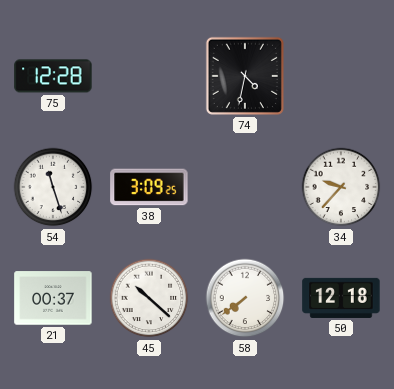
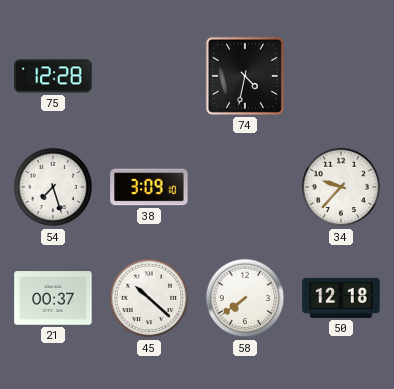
54: 11:27 -> 7:27 (53, 187)
38: 3:09:25 -> 3:09:10 (149, 187)
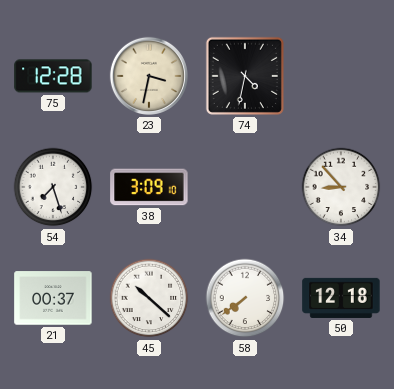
23: none -> 3:32 (149, 76)
34: 9:37 -> 8:53 (341, 187)
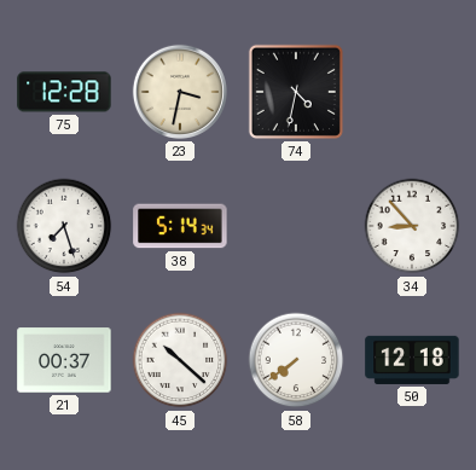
38: 3:09 -> 5:14 (180, 226)
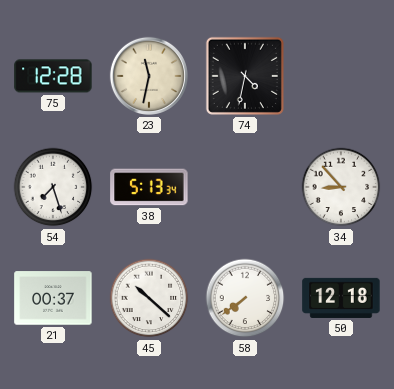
23: 3:32 -> 11:32 (149, 76)
38: 5:14 -> 5:13 (149, 187)
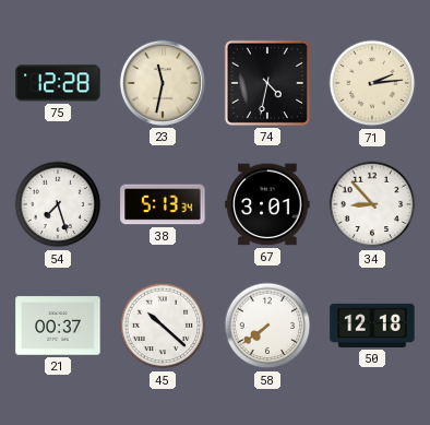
71: none -> 2:14 (372, 83)
67: none -> 3:01 (267, 204)
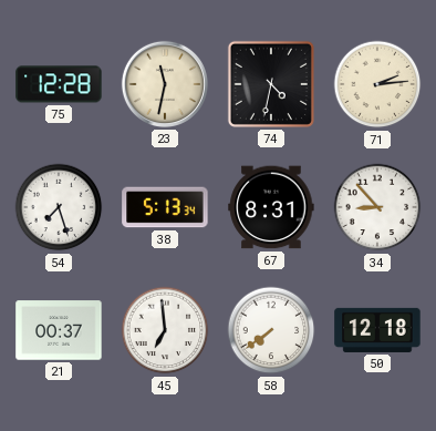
67: 3:01 -> 8:31 (271, 207)
45: 10:22 -> 6:59 (165, 330)
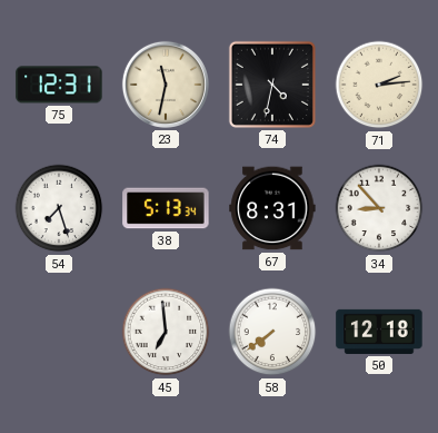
75: 12:28 -> 12:31 (59, 85)
21: 00:37 -> none (59, 330)
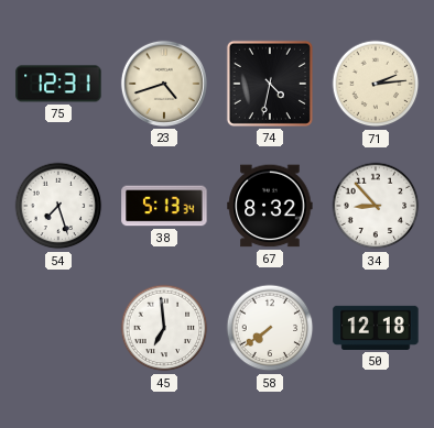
23: 11:32 -> 4:42 (164, 84)
67: 8:31 -> 8:32 (270, 206)
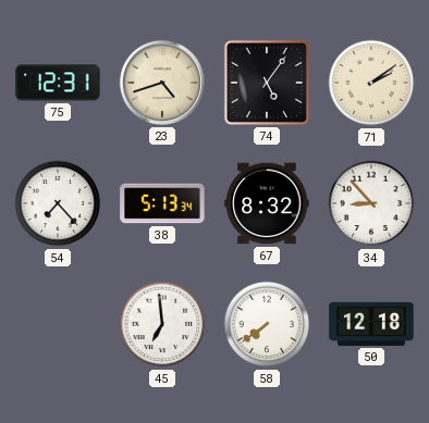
74: 4:32 -> 5:06 (267, 83)
71: 2:14 -> 2:09 (371, 83)
54: 7:27 -> 7:23 (58, 203)
